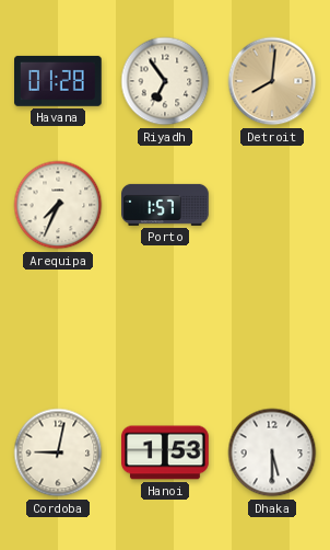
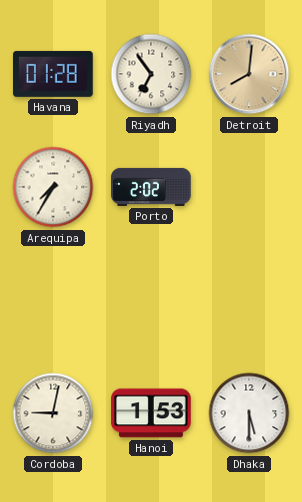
Arequipa: 7:34 -> 7:35 (53, 187)
Porto: 1:57 -> 2:02 (151, 187)
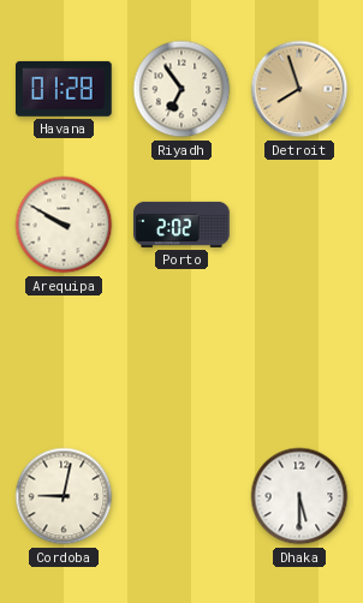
Detroit: 8:01 -> 7:57 (299, 89)
Arequipa: 7:35 -> 9:50 (64, 225)
Hanoi: 1:53 -> none (151, 413)
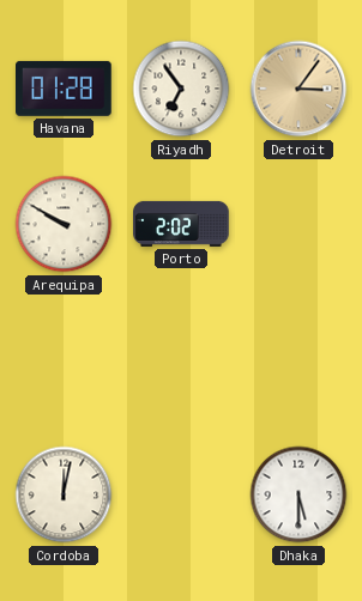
Detroit: 7:57 -> 3:06 (298, 89)
Cordoba: 9:02 -> 12:02 (64, 494)
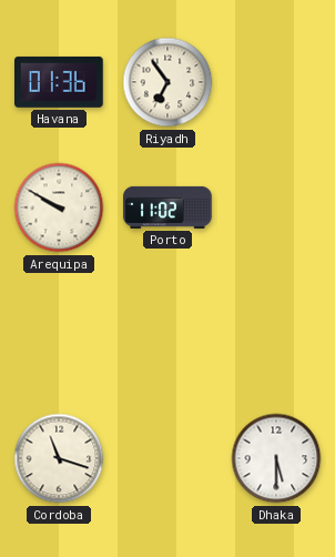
Havana: 01:28 -> 01:36 (60, 82)
Detroit: 3:06 -> none (298, 89)
Porto: 2:02 -> 11:02 (167, 207)
Cordoba: 12:02 -> 11:18 (59, 458)
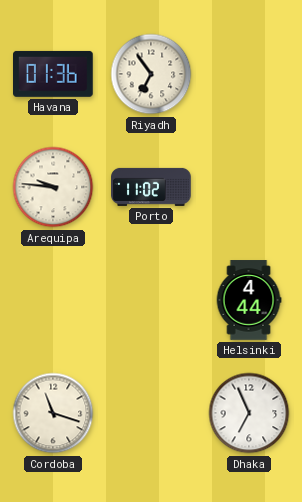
Arequipa: 9:50 -> 9:46 (53, 187)
Helsinki: none -> 4:44 (249, 300)
Dhaka: 5:30 -> 6:56 (249, 413)
